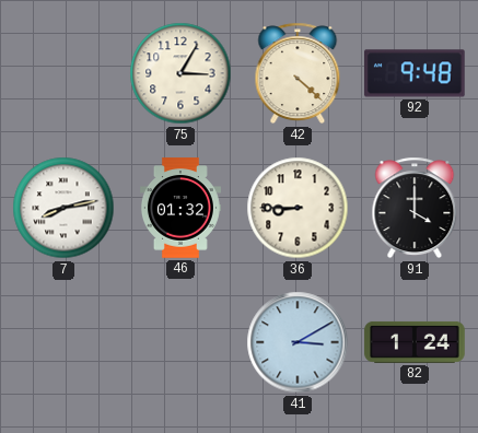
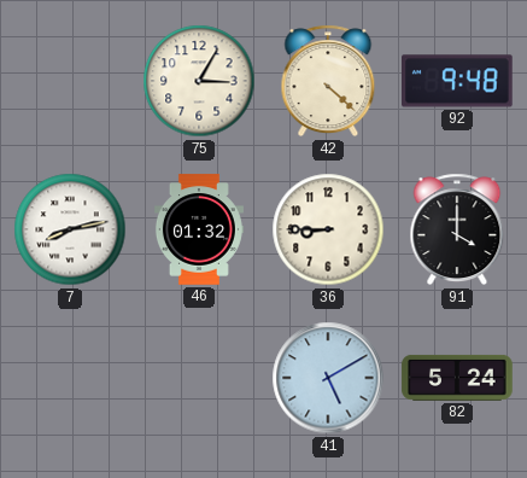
41: 3:10 -> 5:10 (328, 378)
82: 1:24 -> 5:24 (457, 378)
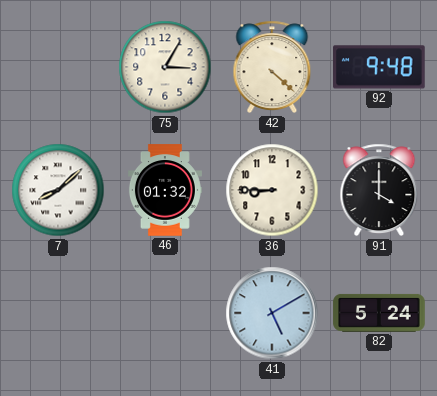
7: 8:13 -> 8:08 (58, 190)
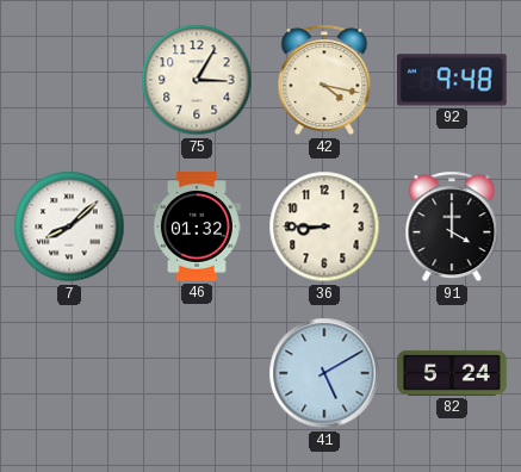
42: 4:22 -> 4:17 (324, 80)
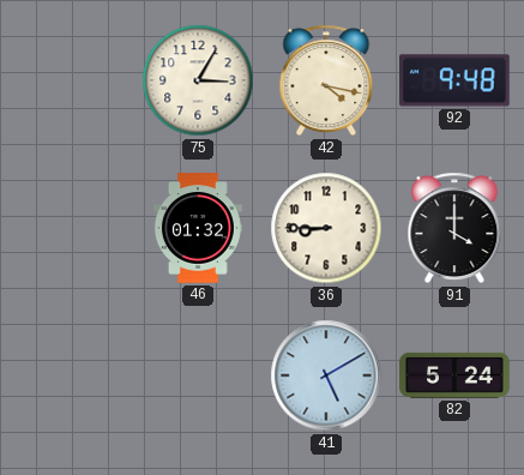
7: 8:08 -> none (69, 226)
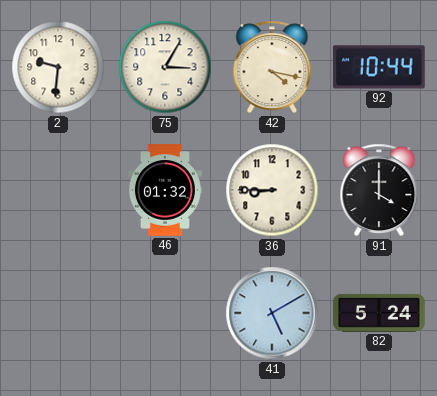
2: none -> 9:31 (58, 67)
92: 9:48 -> 10:44 (380, 67)
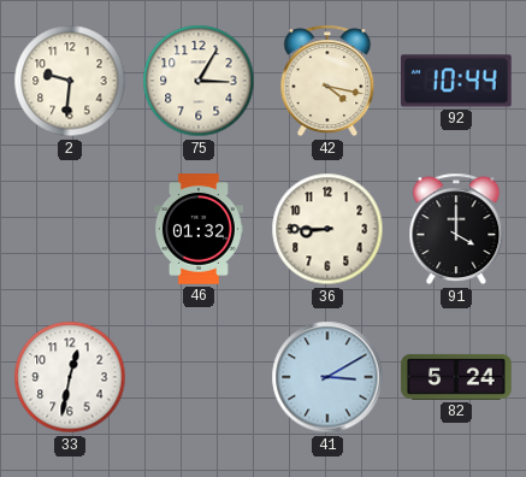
33: none -> 12:32 (70, 377)
41: 5:10 -> 3:10 (327, 377)
